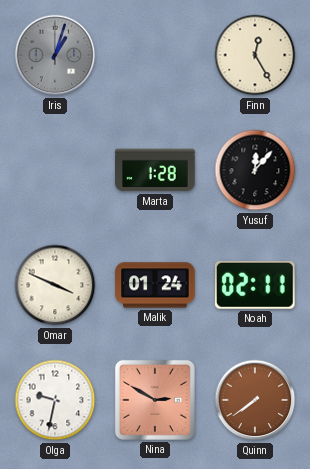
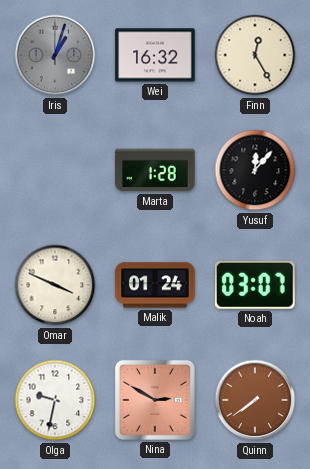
Wei: none -> 16:32 (155, 55)
Noah: 02:11 -> 03:07 (255, 285)
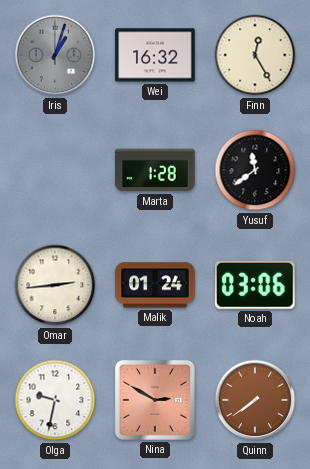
Yusuf: 12:07 -> 11:39 (255, 170)
Omar: 3:49 -> 2:44 (55, 285)
Noah: 03:07 -> 03:06 (255, 285)
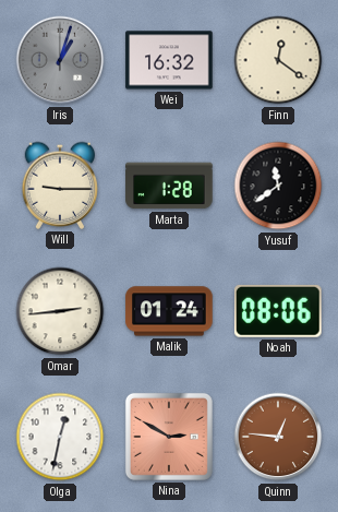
Finn: 12:25 -> 12:21 (278, 60)
Will: none -> 9:15 (60, 186)
Noah: 03:06 -> 08:06 (278, 311)
Olga: 9:32 -> 12:32 (60, 437)
Quinn: 7:39 -> 12:46 (278, 437)
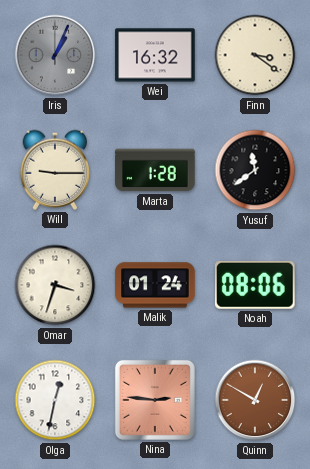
Iris: 1:03 -> 1:04 (55, 55)
Finn: 12:21 -> 3:21 (255, 55)
Omar: 2:44 -> 3:33 (55, 285)
Nina: 2:50 -> 2:46 (155, 400)
Quinn: 12:46 -> 12:50 (255, 400)
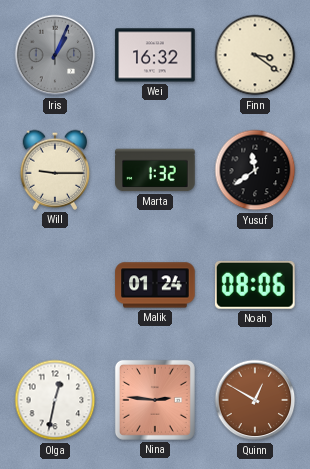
Marta: 1:28 -> 1:32 (155, 170)
Omar: 3:33 -> none (55, 285)
